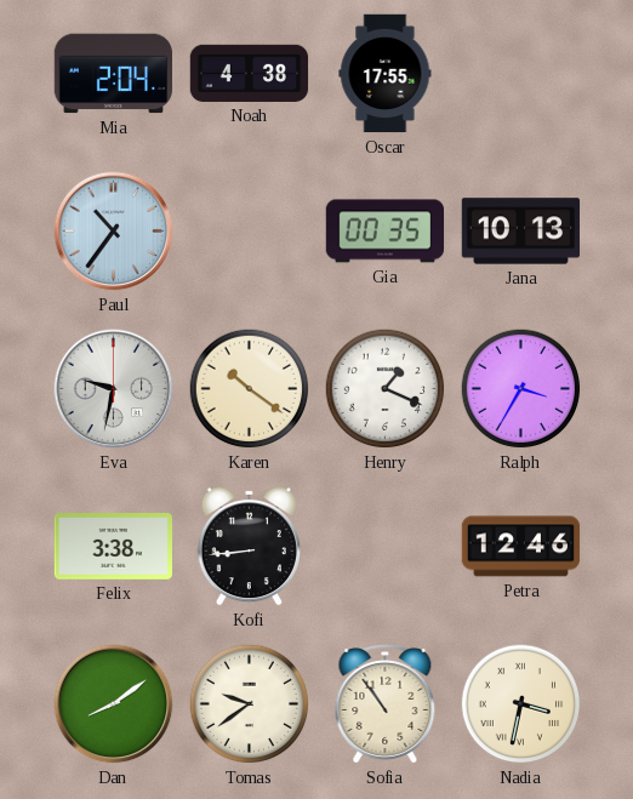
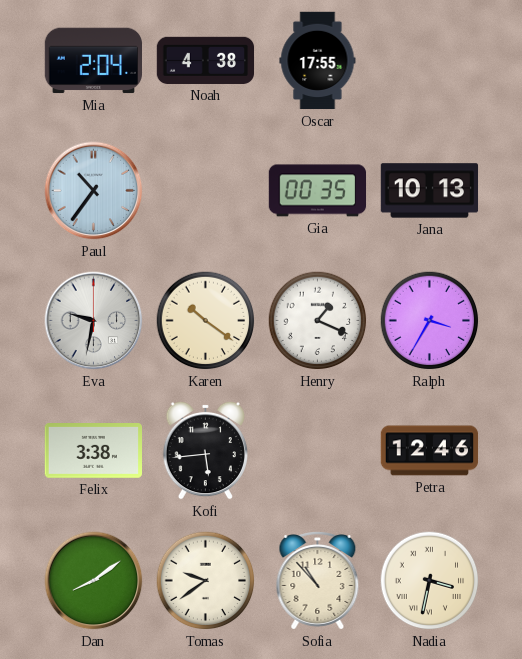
Kofi: 8:44 -> 5:44 (205, 450)
Sofia: 10:54 -> 10:53 (318, 581)
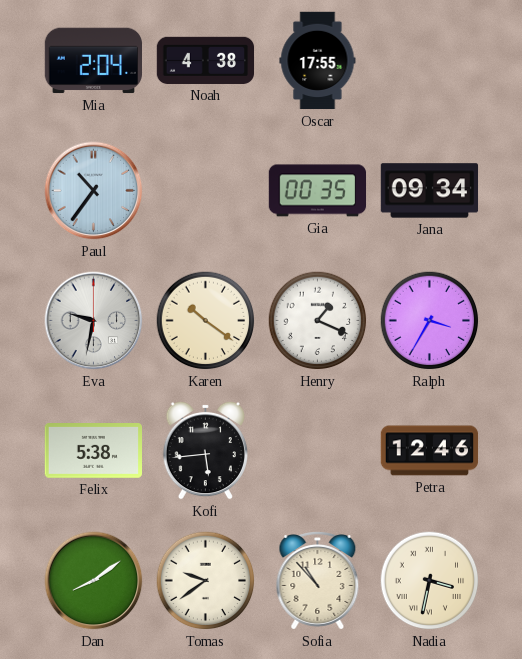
Jana: 10:13 -> 09:34 (430, 191)
Felix: 3:38 -> 5:38 (94, 451)
